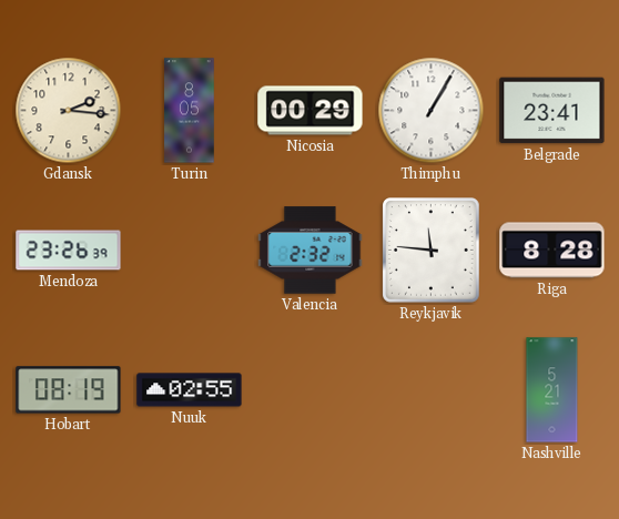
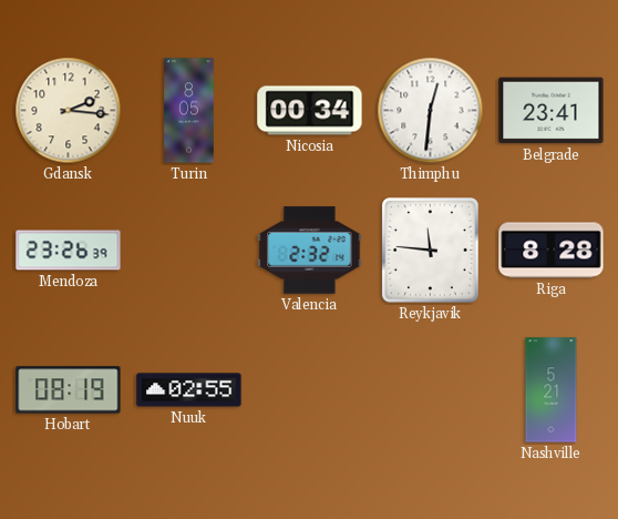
Nicosia: 00:29 -> 00:34 (310, 111)
Thimphu: 1:05 -> 12:31 (431, 111)
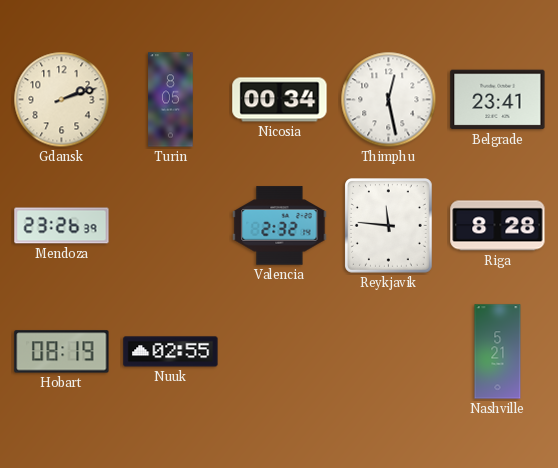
Gdansk: 2:16 -> 2:12 (62, 100)
Thimphu: 12:31 -> 12:28 (389, 100)
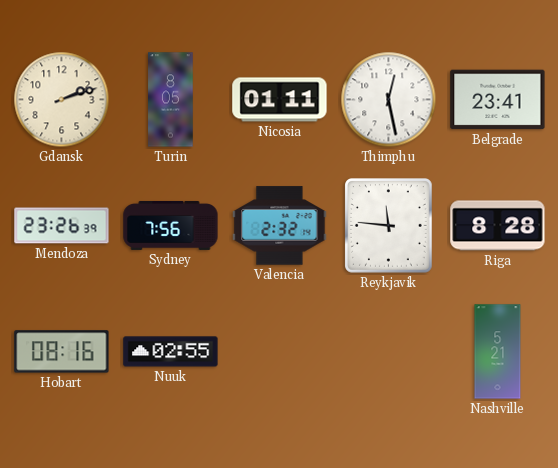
Nicosia: 00:34 -> 01:11 (280, 100)
Sydney: none -> 7:56 (171, 225)
Hobart: 08:19 -> 08:16 (62, 352)
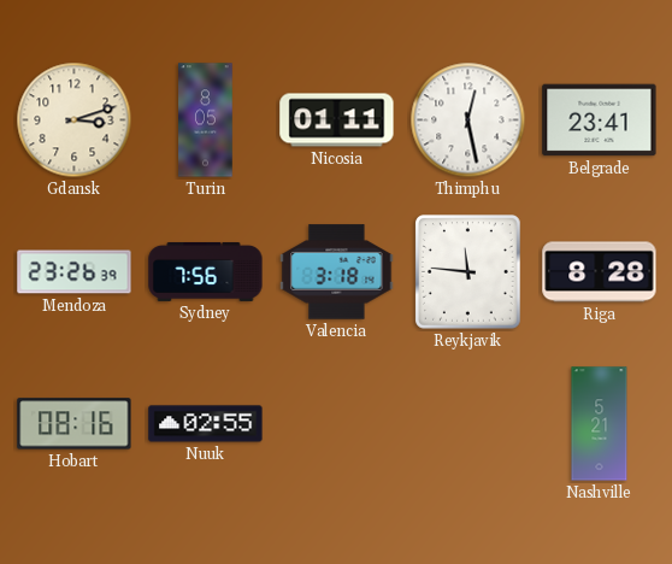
Gdansk: 2:12 -> 3:12 (75, 121)
Valencia: 2:32 -> 3:18 (337, 272)
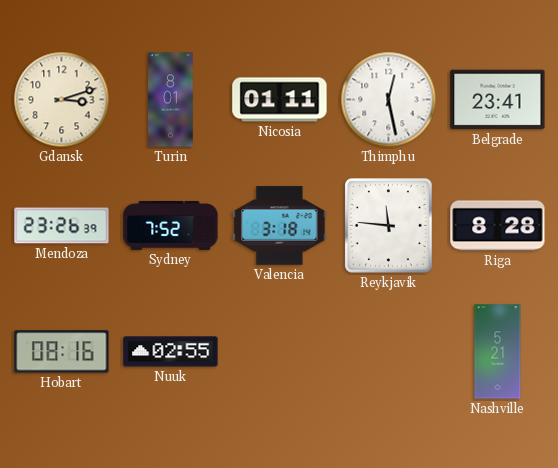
Turin: 8:05 -> 8:01 (171, 100)
Sydney: 7:56 -> 7:52 (171, 225)
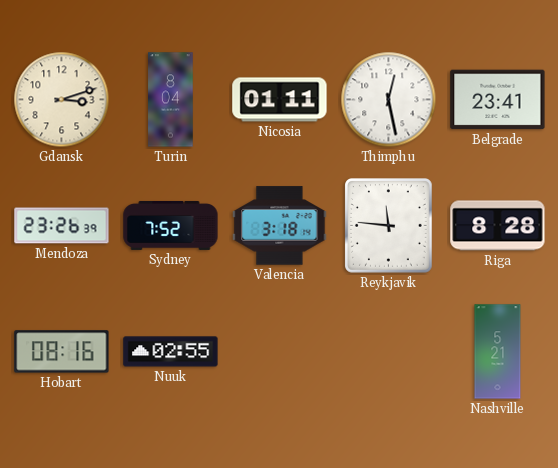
Turin: 8:01 -> 8:04 (171, 100)
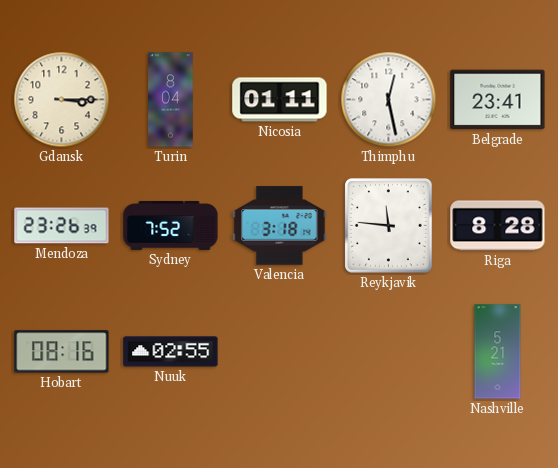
Gdansk: 3:12 -> 3:15 (62, 100)
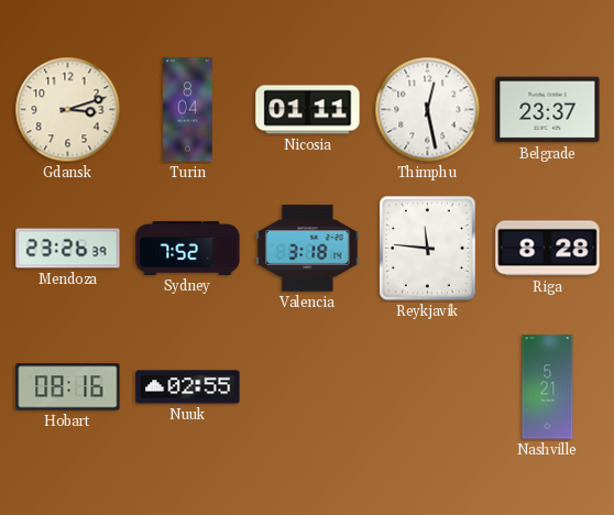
Gdansk: 3:15 -> 3:12 (68, 110)
Belgrade: 23:41 -> 23:37 (548, 110)
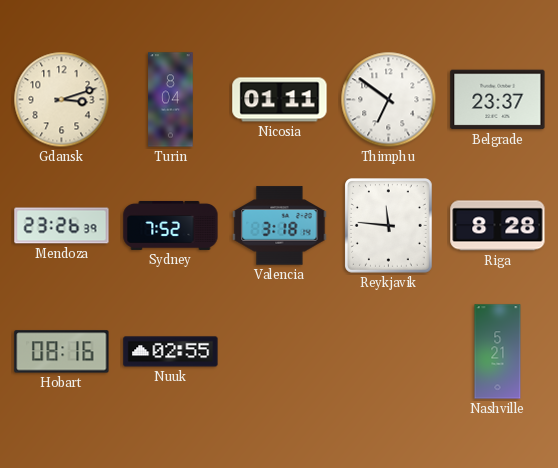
Thimphu: 12:28 -> 6:51 (389, 100)
